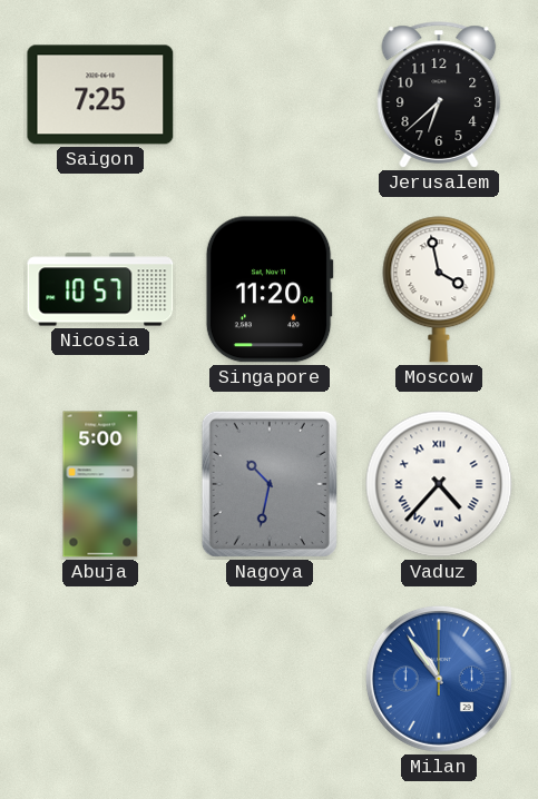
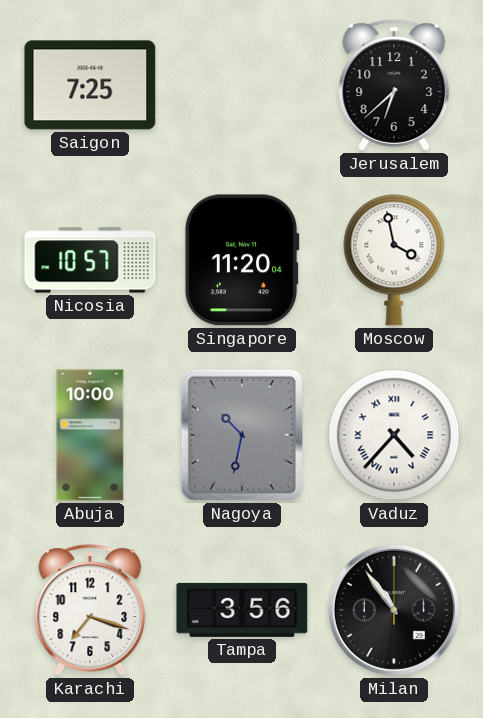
Abuja: 5:00 -> 10:00 (90, 435)
Karachi: none -> 7:18 (90, 610)
Tampa: none -> 3:56 (242, 610)
Milan dial: blue -> black (394, 610)
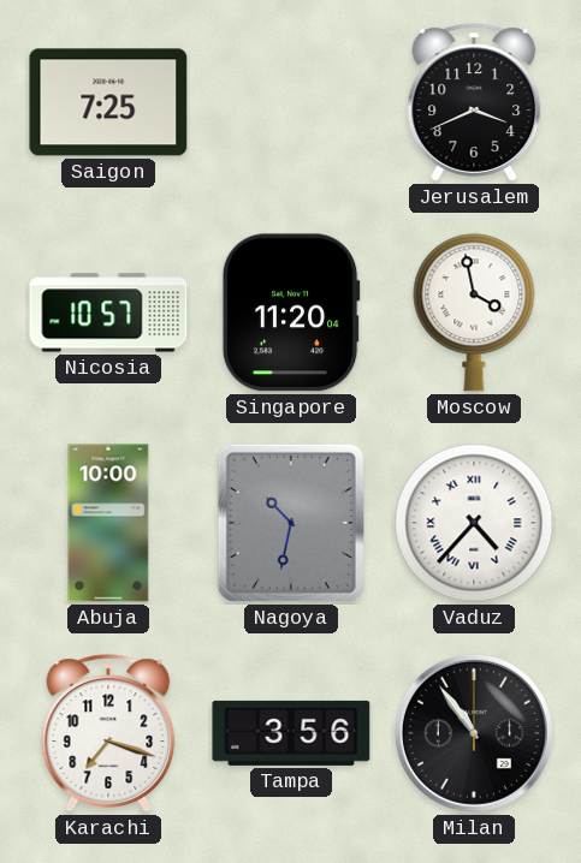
Jerusalem: 6:38 -> 3:41 (474, 102)
